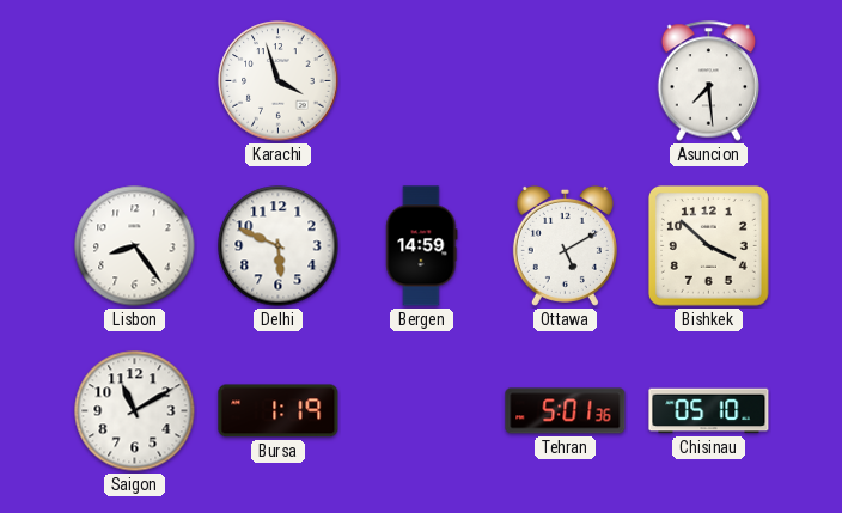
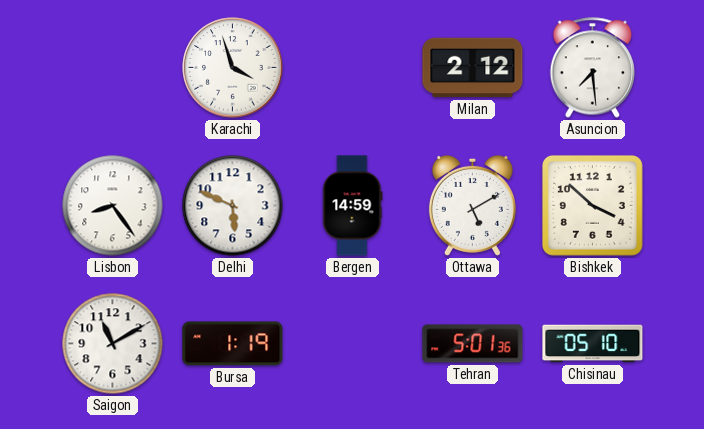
Milan: none -> 2:12 (473, 68)
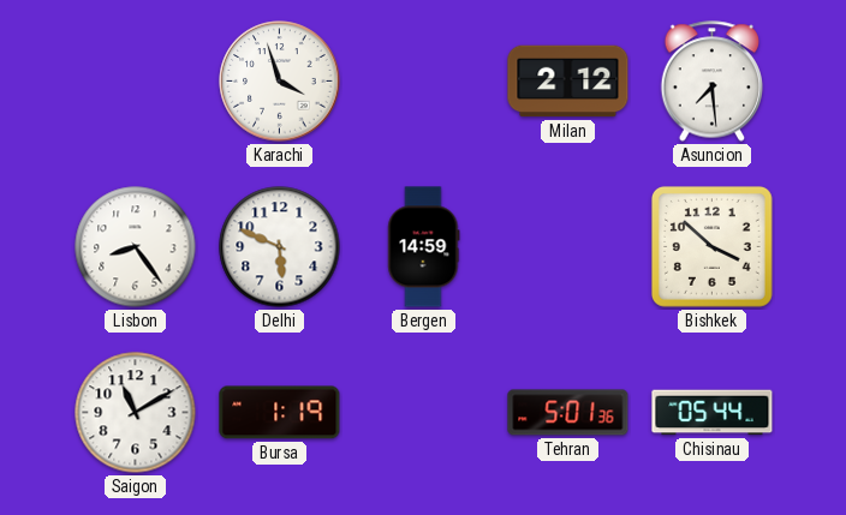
Ottawa: 5:10 -> none (472, 205)
Chisinau: 05:10 -> 05:44 (713, 413)
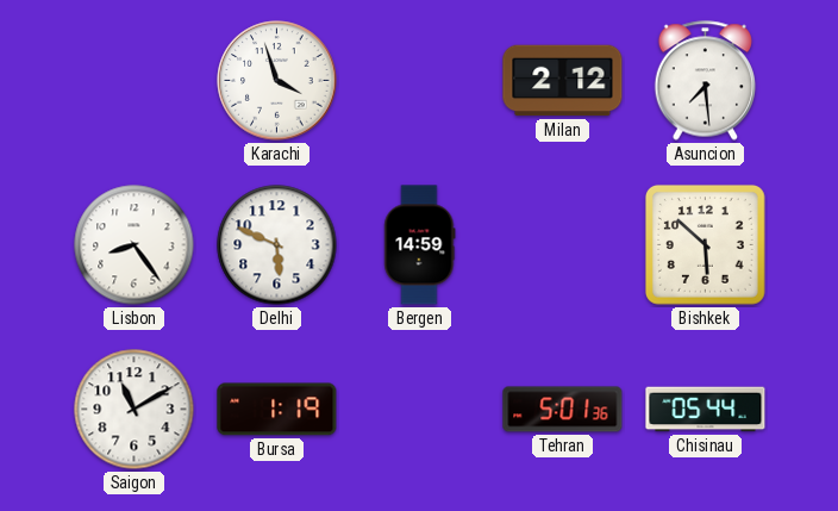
Bishkek: 3:52 -> 5:52 (706, 245)
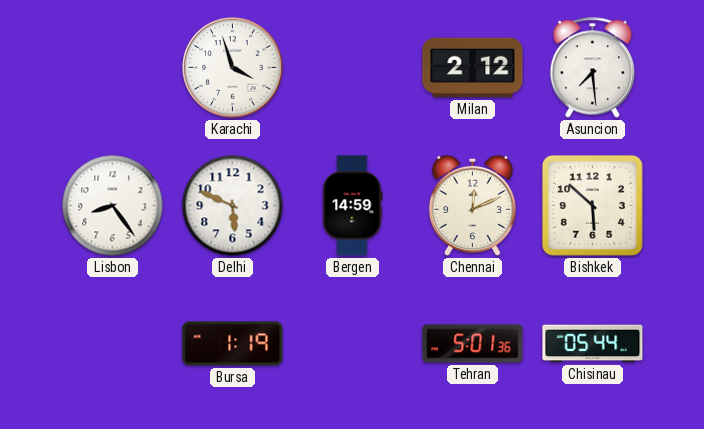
Chennai: none -> 12:11 (472, 205)
Saigon: 11:10 -> none (135, 410)
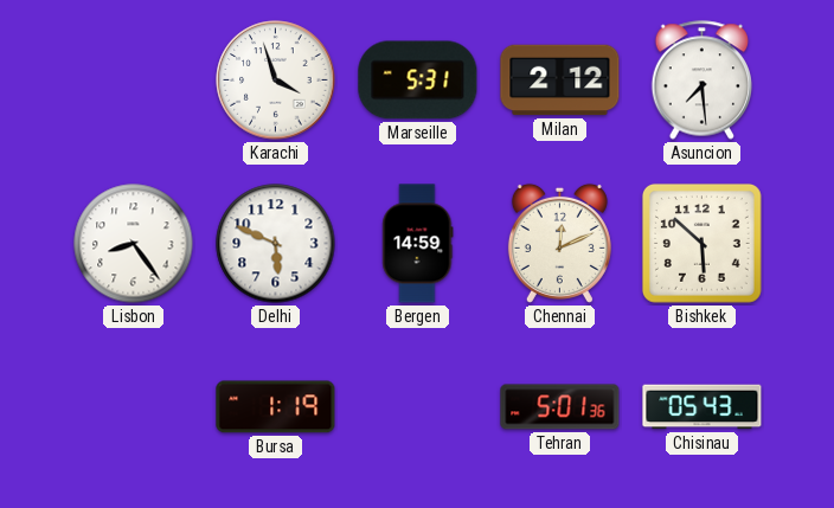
Marseille: none -> 5:31 (418, 81)
Chisinau: 05:44 -> 05:43 (703, 407)
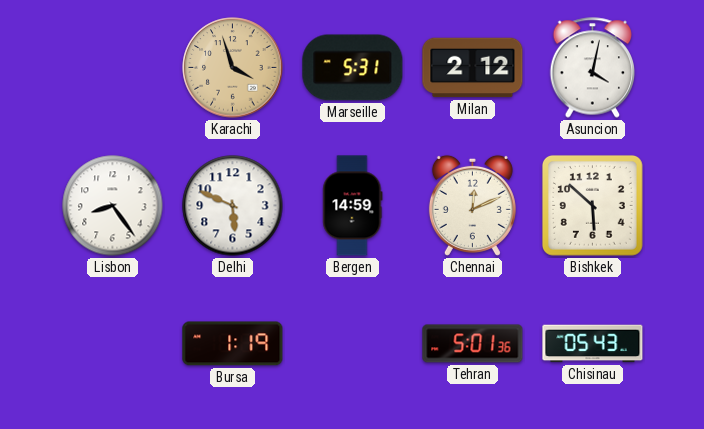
Karachi dial: white -> champagne (233, 68)
Asuncion: 7:29 -> 4:02 (593, 68)
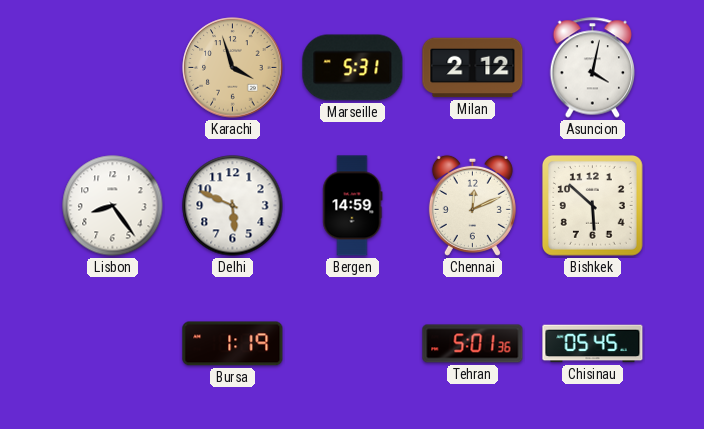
Chisinau: 05:43 -> 05:45 (593, 344)
